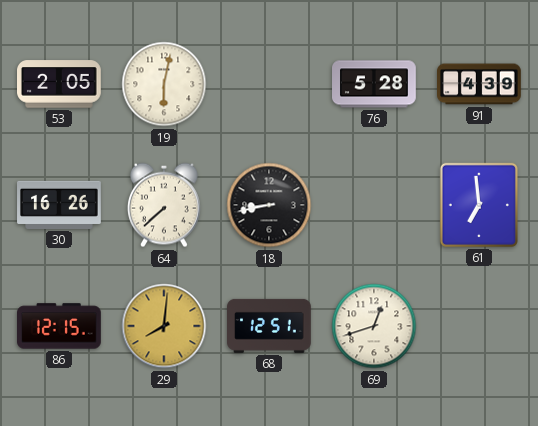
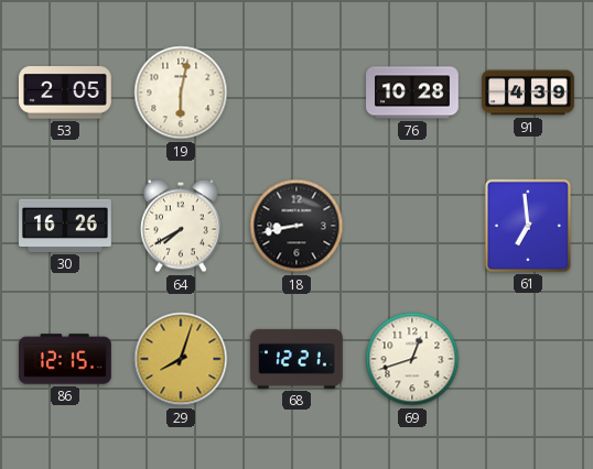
76: 5:28 -> 10:28 (413, 92)
64: 7:38 -> 7:40 (181, 226)
29: 8:01 -> 8:03 (181, 359)
68: 12:51 -> 12:21 (298, 359)
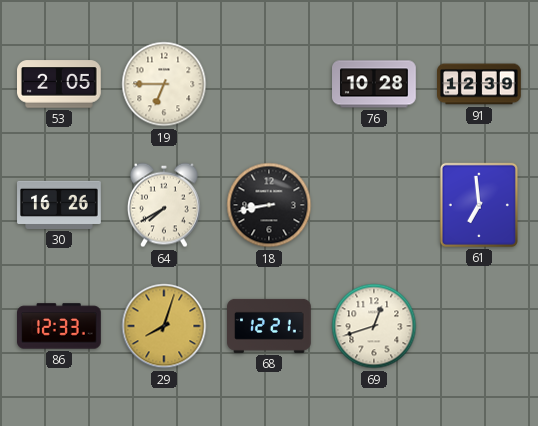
19: 6:02 -> 6:45 (164, 84)
91: 4:39 -> 12:39 (480, 84)
86: 12:15 -> 12:33 (60, 326)
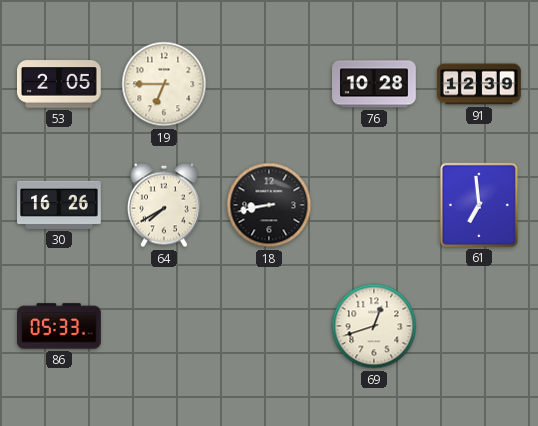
86: 12:33 -> 05:33 (60, 326)
29: 8:03 -> none (164, 326)
68: 12:21 -> none (270, 326)
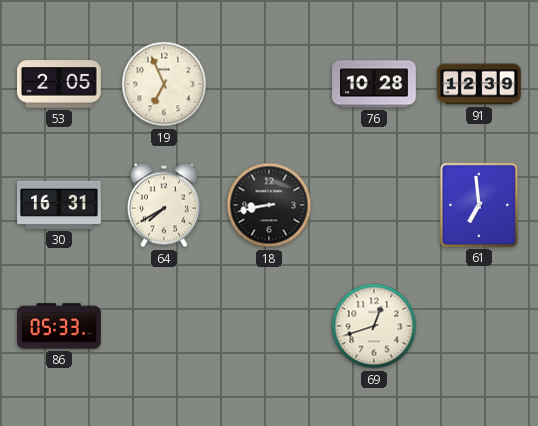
19: 6:45 -> 6:56 (164, 84)
30: 16:26 -> 16:31 (59, 205)
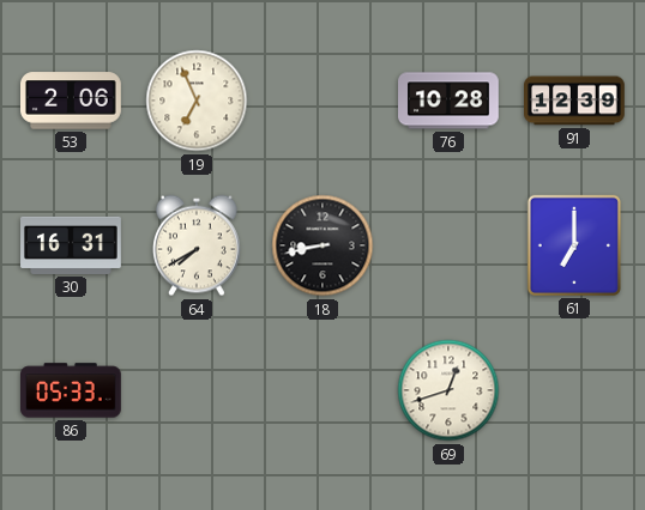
53: 2:05 -> 2:06 (72, 101)
61: 6:59 -> 7:00 (574, 245)
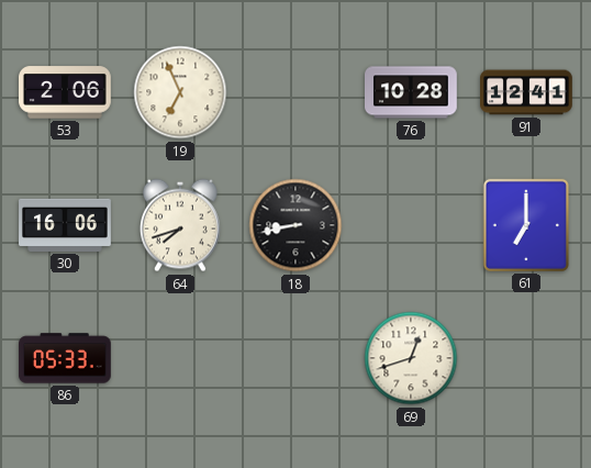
91: 12:39 -> 12:41 (527, 92)
30: 16:31 -> 16:06 (65, 225)
64: 7:40 -> 7:42 (180, 225)
